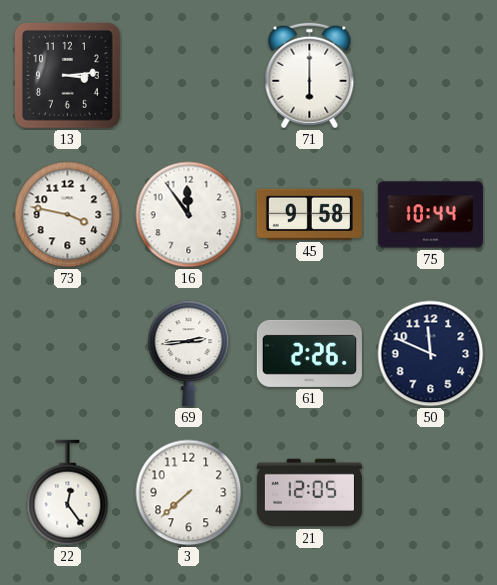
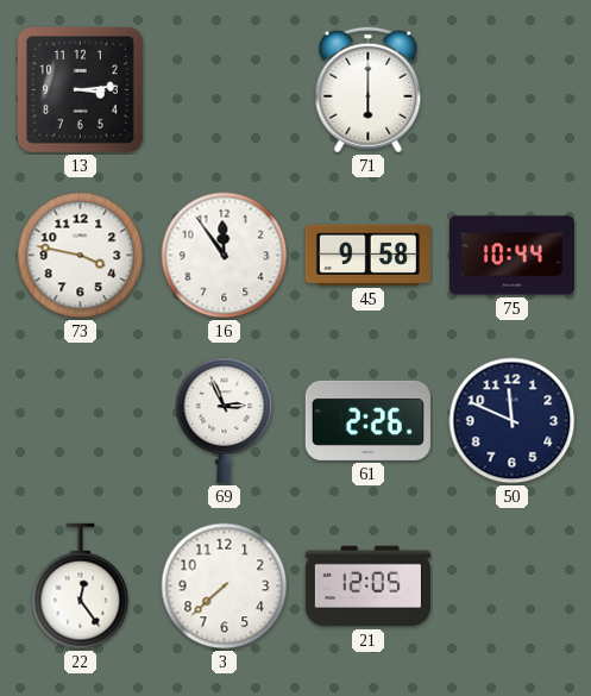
69: 2:44 -> 2:56 (225, 420)
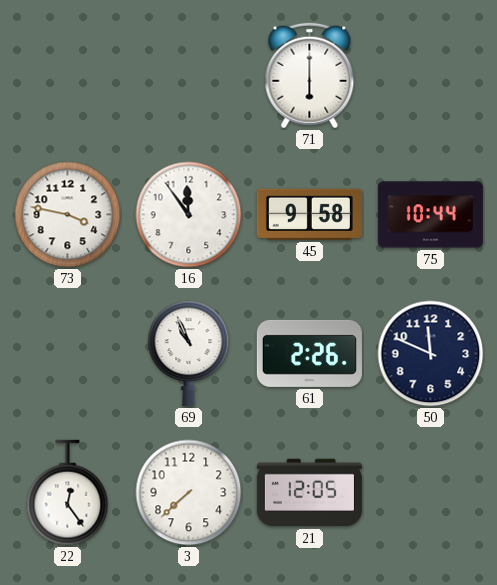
13: 3:14 -> none (81, 90)
69: 2:56 -> 10:56 (189, 353)
